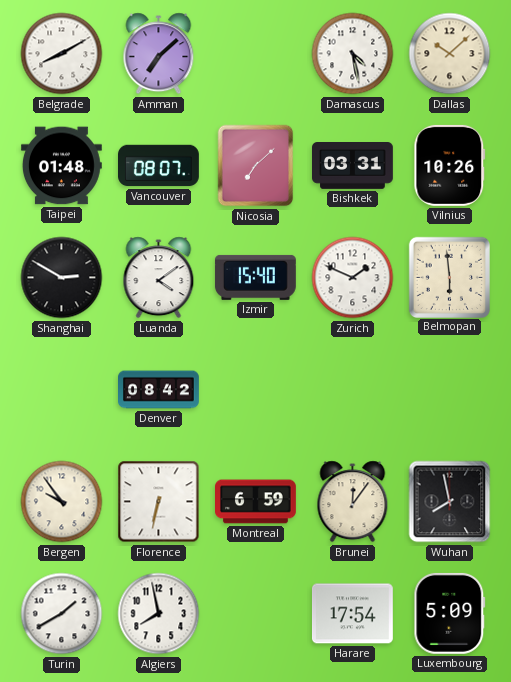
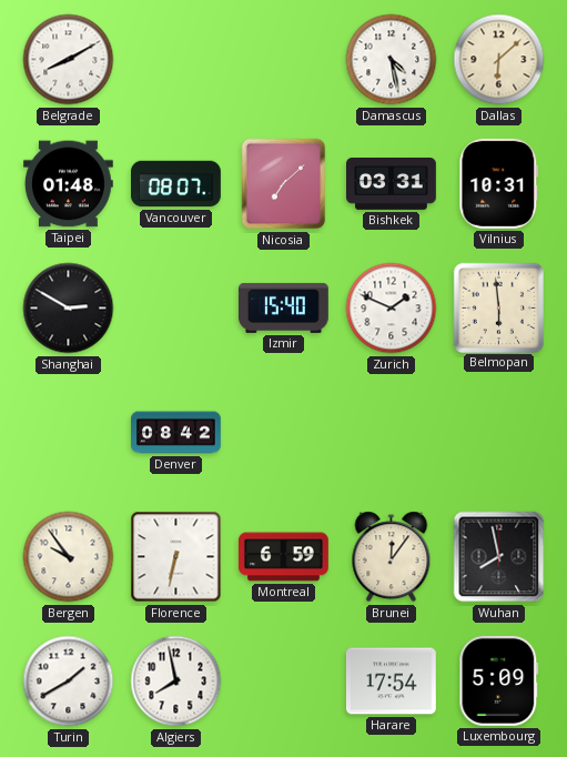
Amman: 7:08 -> none (159, 54)
Dallas: 10:08 -> 6:08 (499, 60)
Vilnius: 10:26 -> 10:31 (499, 183)
Luanda: 4:09 -> none (159, 278)
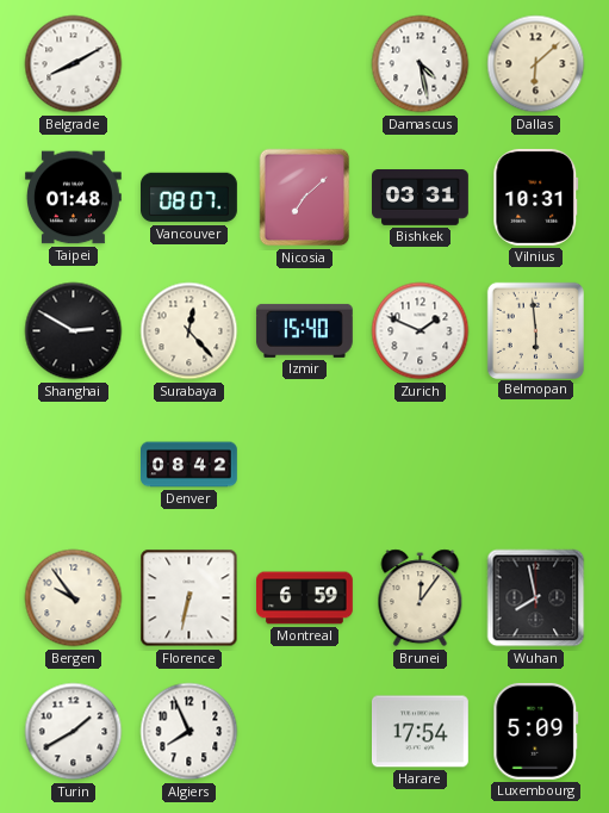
Surabaya: none -> 12:23 (189, 331)
Algiers: 7:58 -> 7:56 (189, 732)
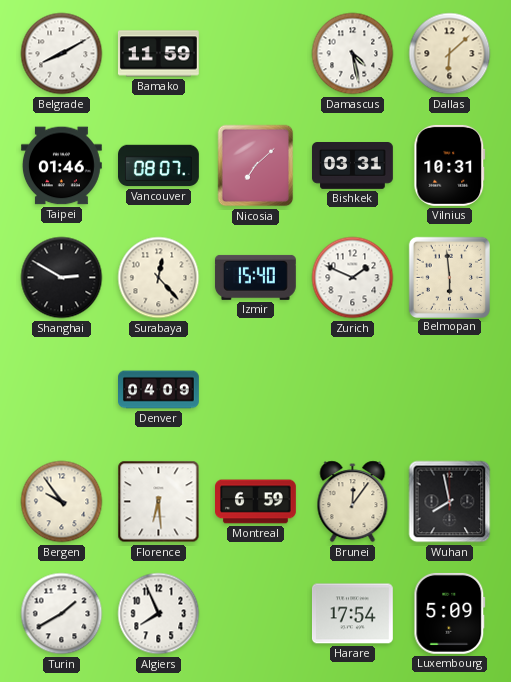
Bamako: none -> 11:59 (158, 54)
Taipei: 01:48 -> 01:46 (61, 166)
Denver: 08:42 -> 04:09 (159, 390)
Florence: 6:32 -> 6:29 (159, 502)
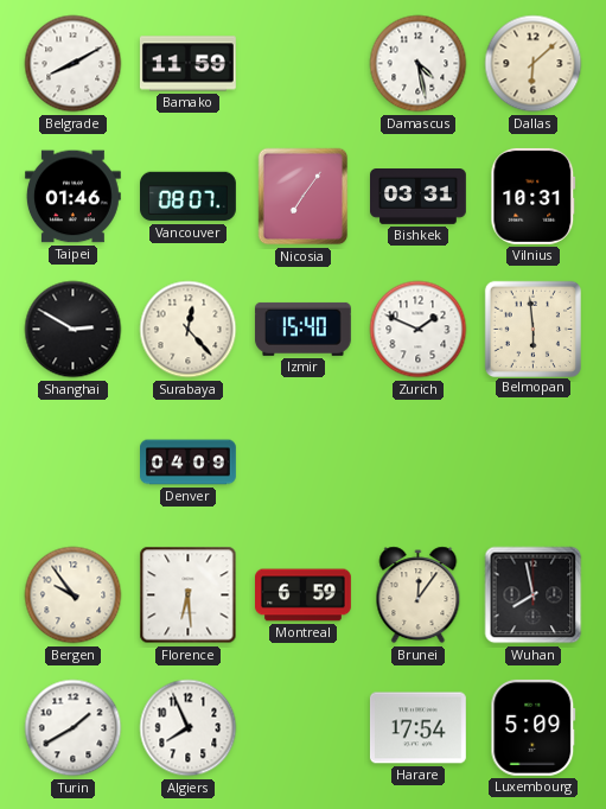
Nicosia: 7:08 -> 7:06 (304, 197)
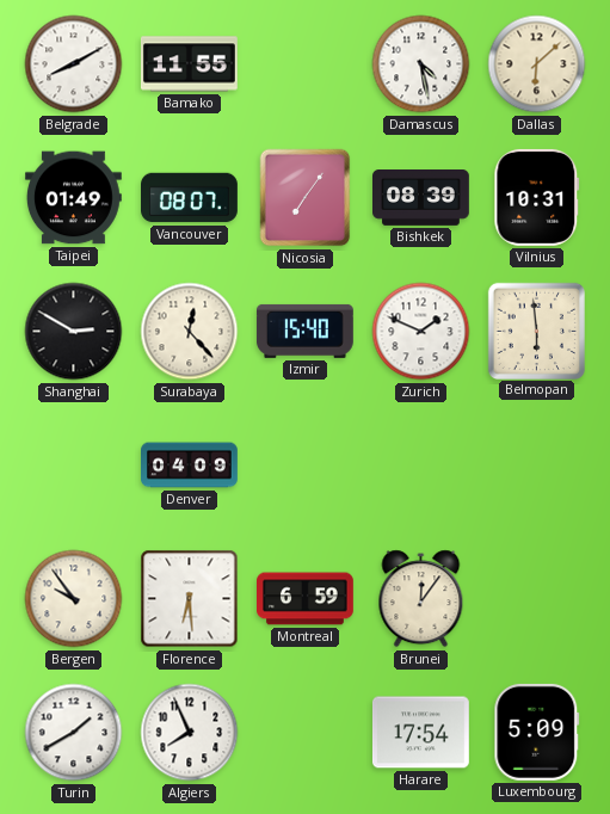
Bamako: 11:59 -> 11:55 (189, 64)
Taipei: 01:46 -> 01:49 (73, 198)
Bishkek: 03:31 -> 08:39 (421, 198)
Wuhan: 7:58 -> none (534, 595)
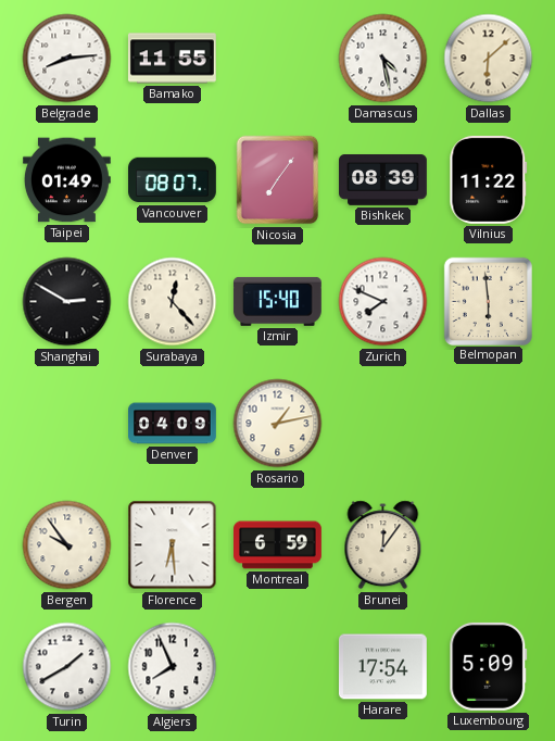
Belgrade: 8:10 -> 8:14 (67, 59)
Vilnius: 10:31 -> 11:22 (489, 179)
Zurich: 1:49 -> 7:49 (383, 302)
Rosario: none -> 1:13 (278, 424)
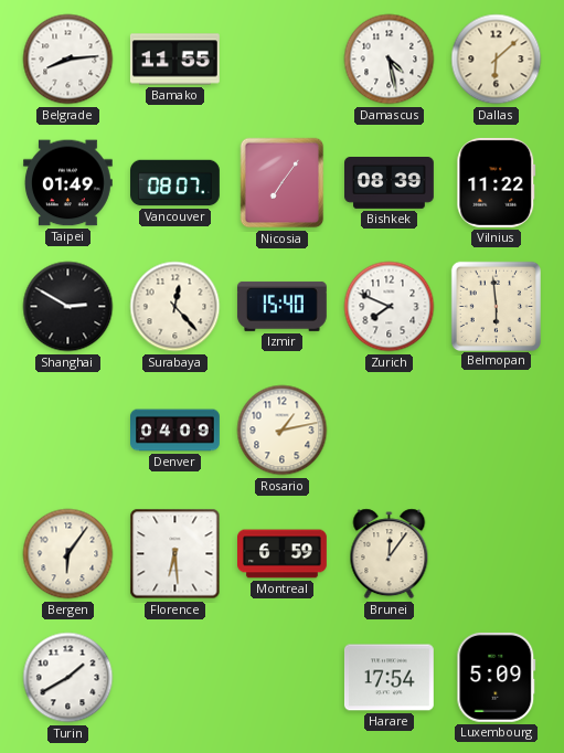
Bergen: 9:54 -> 6:06 (68, 554)
Algiers: 7:56 -> none (173, 667)
